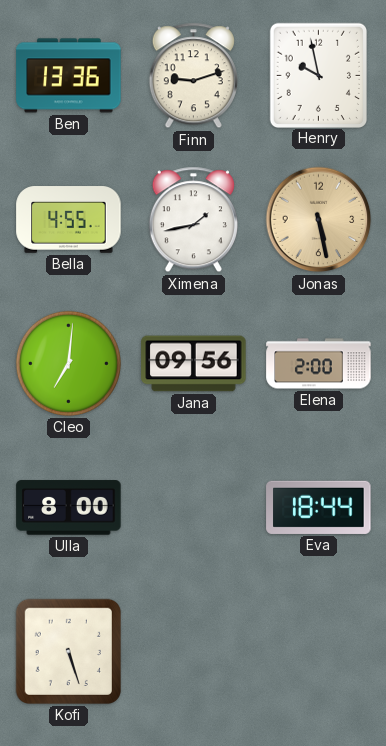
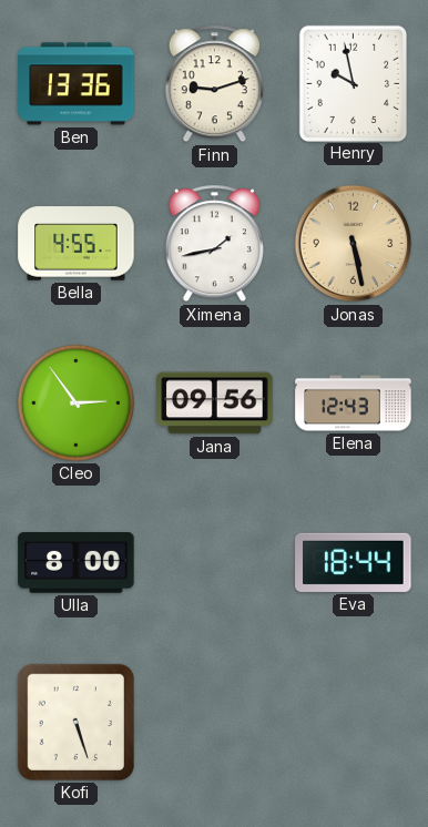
Cleo: 7:01 -> 2:54 (75, 402)
Elena: 2:00 -> 12:43 (354, 404)
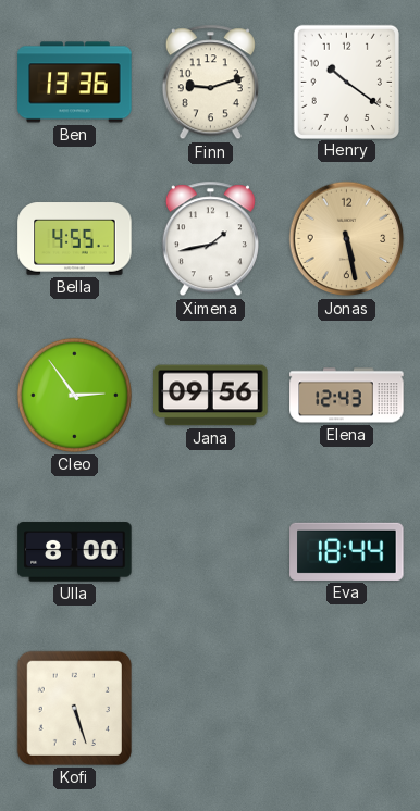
Henry: 9:58 -> 10:21 (346, 82)
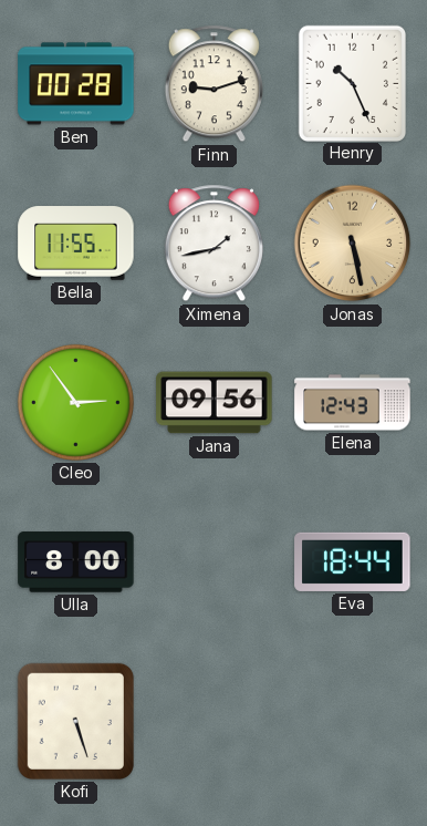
Ben: 13:36 -> 00:28 (76, 84)
Henry: 10:21 -> 10:26 (352, 83)
Bella: 4:55 -> 11:55 (76, 244)
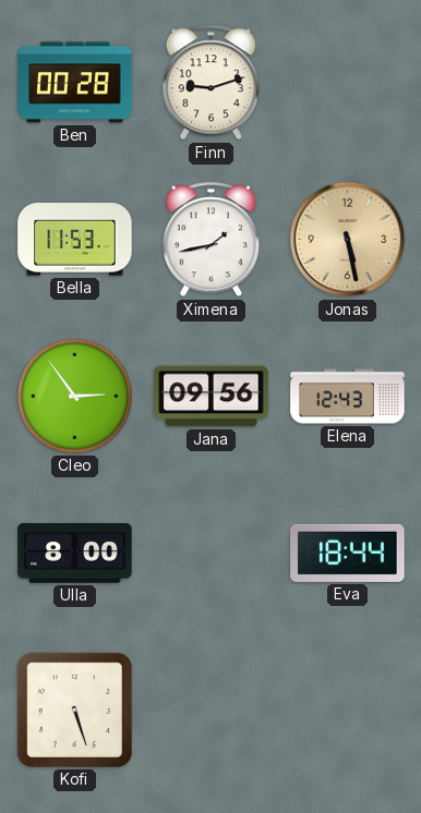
Henry: 10:26 -> none (352, 83)
Bella: 11:55 -> 11:53 (75, 240)
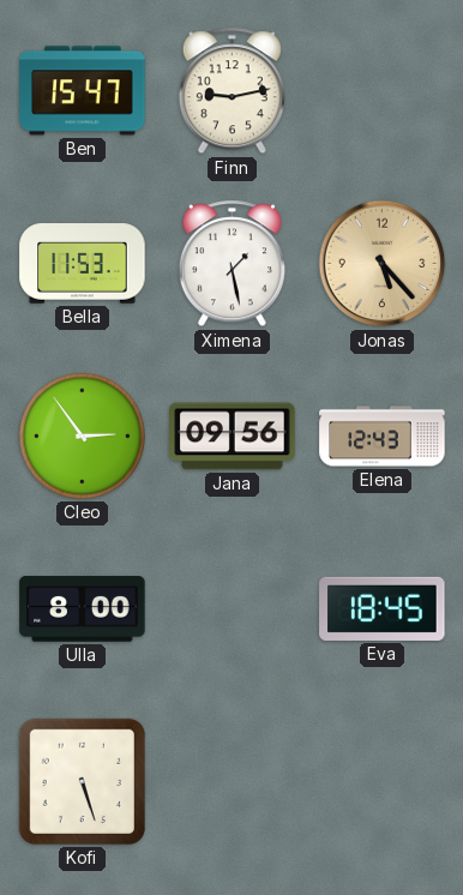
Ben: 00:28 -> 15:47 (83, 91)
Finn: 9:12 -> 9:13 (231, 91)
Ximena: 1:43 -> 1:28 (231, 264)
Jonas: 5:28 -> 5:23 (383, 264)
Eva: 18:44 -> 18:45 (383, 608)
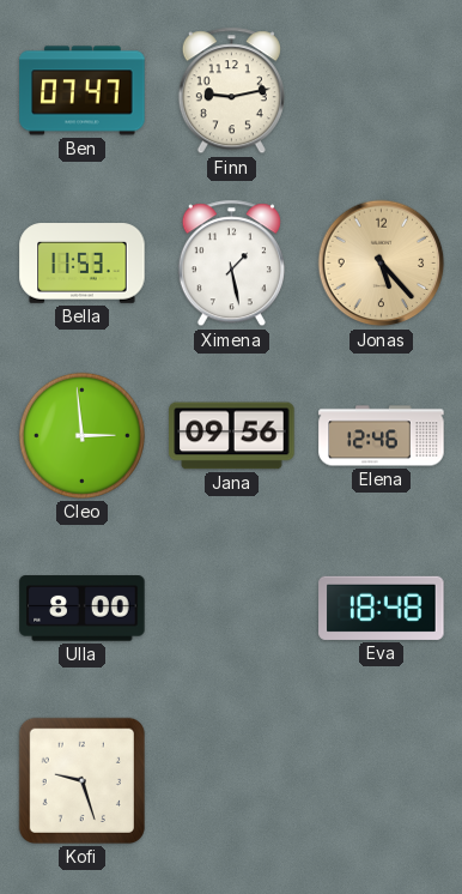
Ben: 15:47 -> 07:47 (83, 91)
Cleo: 2:54 -> 2:59 (81, 435)
Elena: 12:43 -> 12:46 (382, 436)
Eva: 18:45 -> 18:48 (382, 608)
Kofi: 5:27 -> 9:27 (81, 780)
